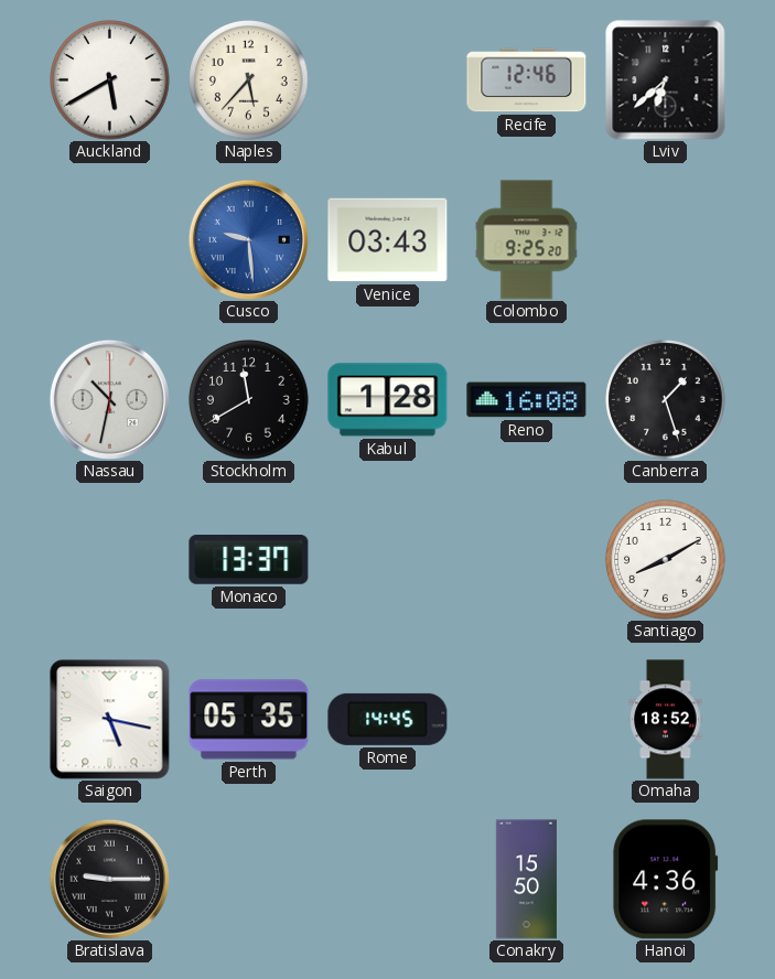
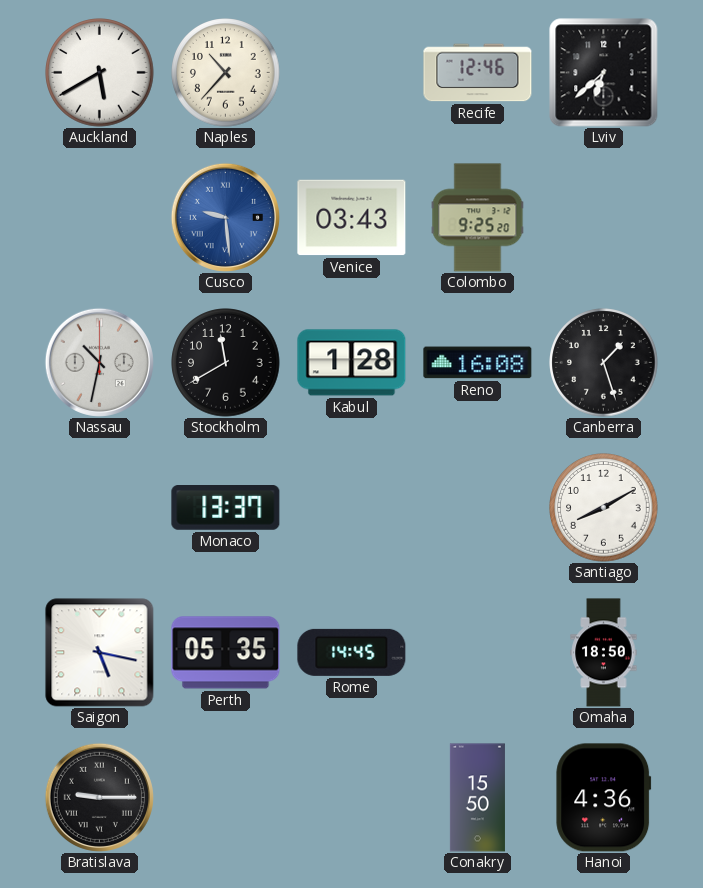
Naples: 5:37 -> 10:37 (226, 73)
Omaha: 18:52 -> 18:50 (604, 653)
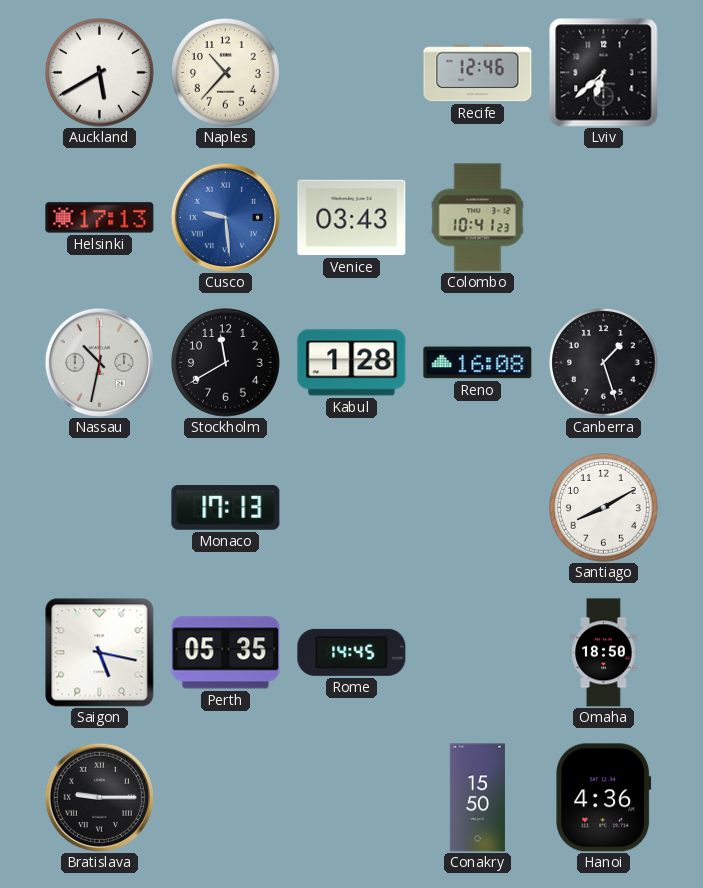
Helsinki: none -> 17:13 (100, 218)
Colombo: 9:25 -> 10:41 (478, 218)
Monaco: 13:37 -> 17:13 (226, 508)
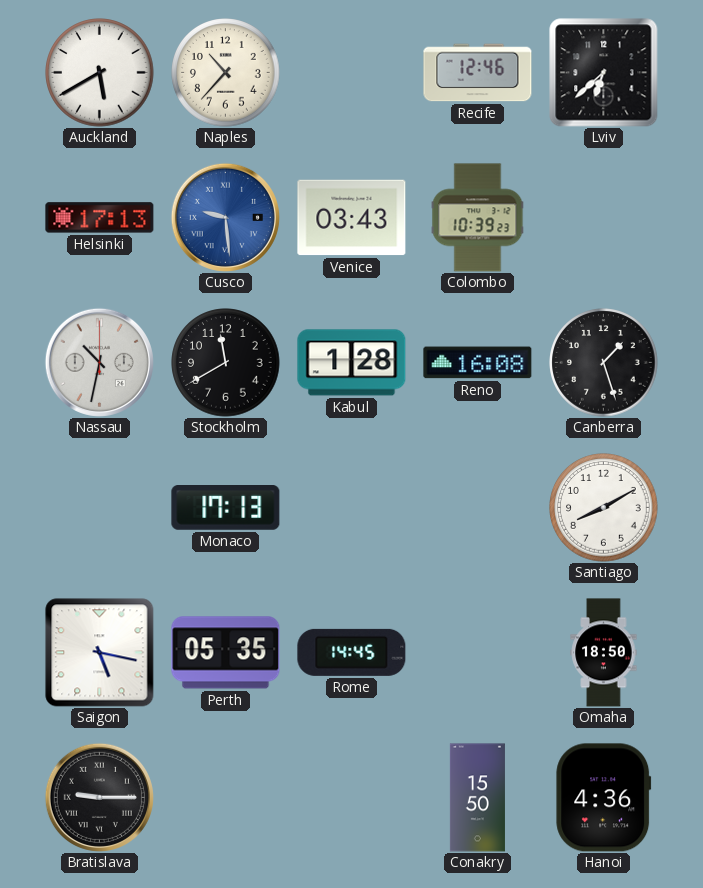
Colombo: 10:41 -> 10:39 (478, 218)
